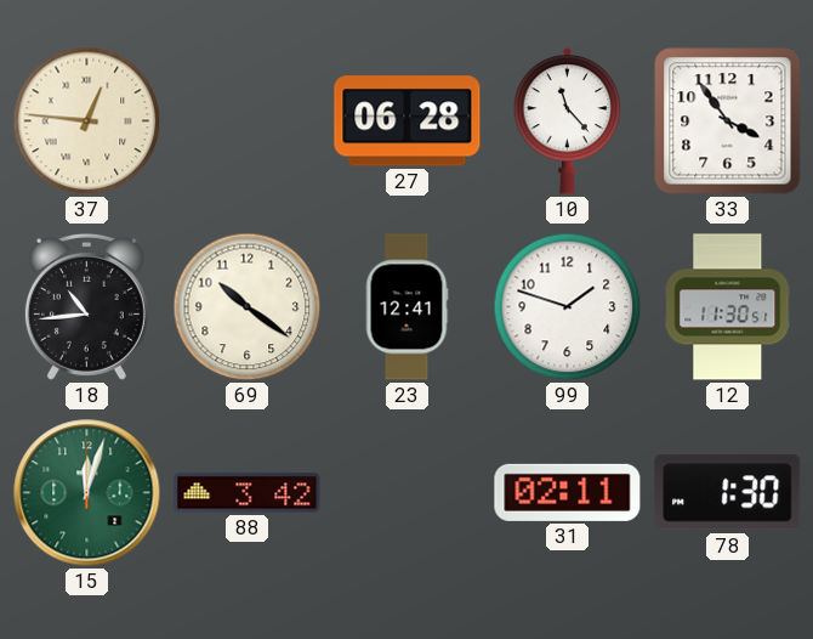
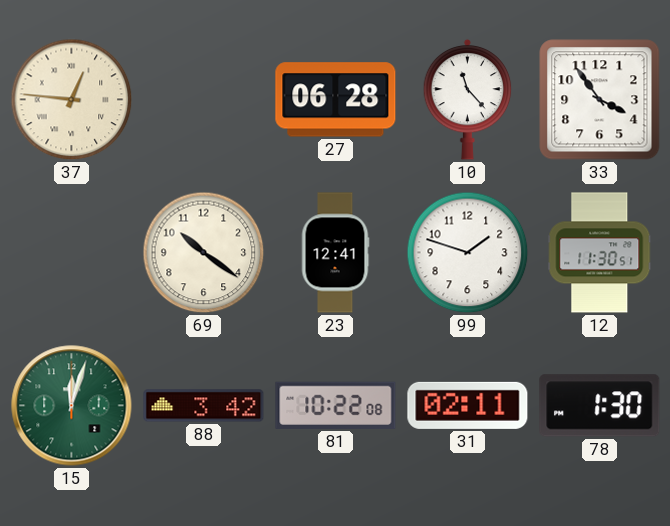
18: 10:44 -> none (86, 306)
81: none -> 10:22 (336, 405)
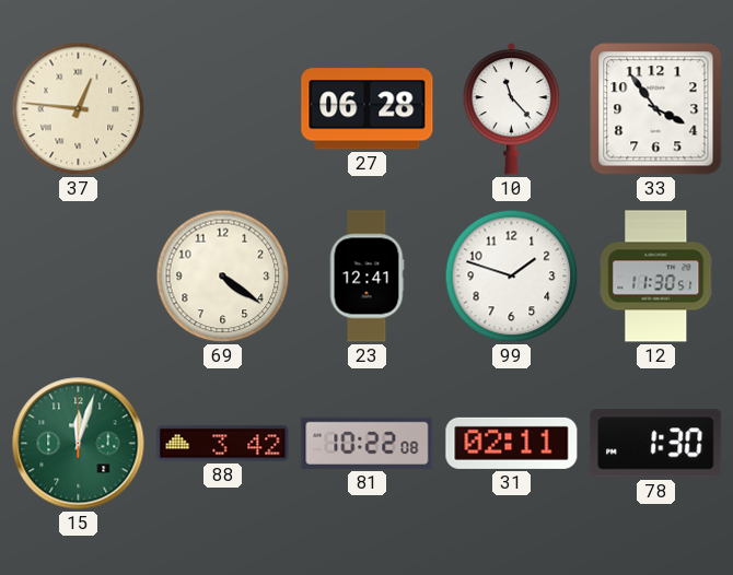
69: 10:21 -> 4:21 (223, 277)
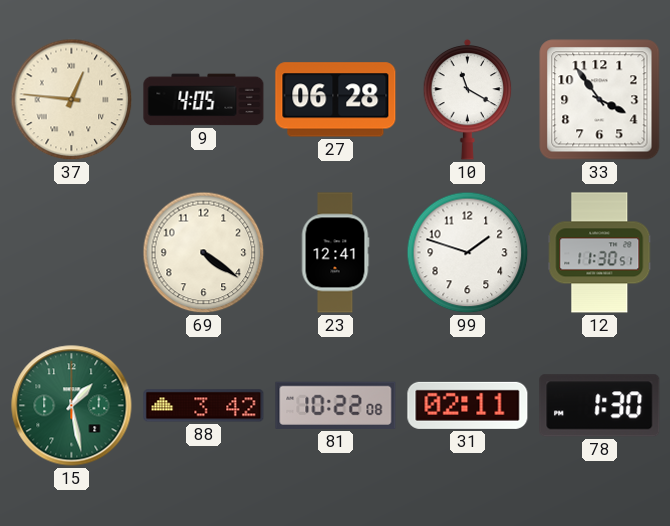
9: none -> 4:05 (204, 100)
10: 11:23 -> 11:20 (468, 99)
15: 12:03 -> 1:28 (72, 406)
